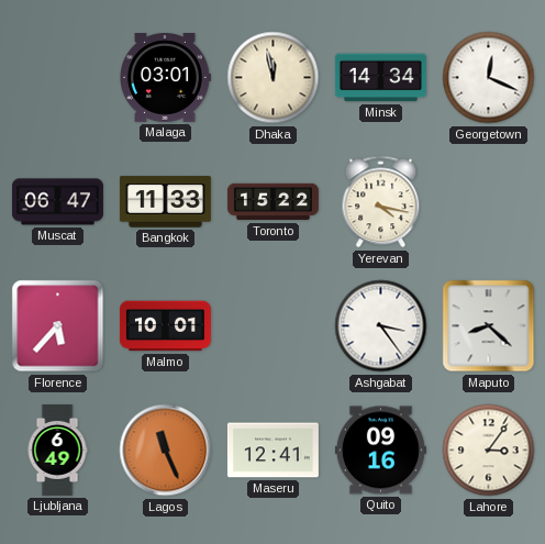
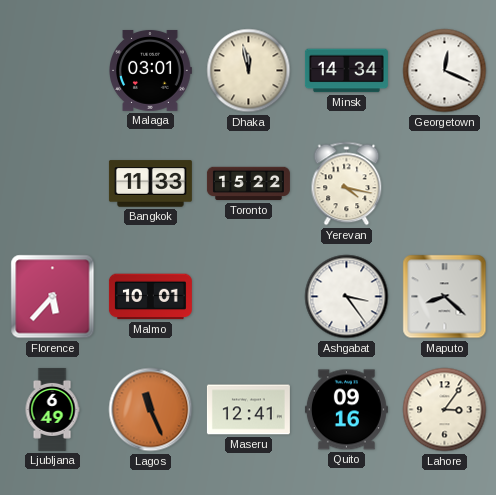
Muscat: 06:47 -> none (57, 202)
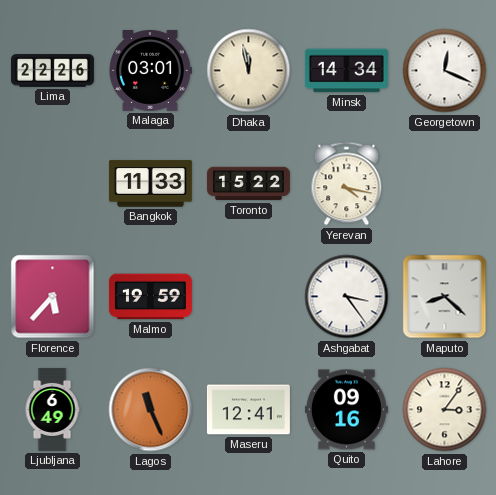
Lima: none -> 22:26 (52, 71)
Malmo: 10:01 -> 19:59 (150, 297)
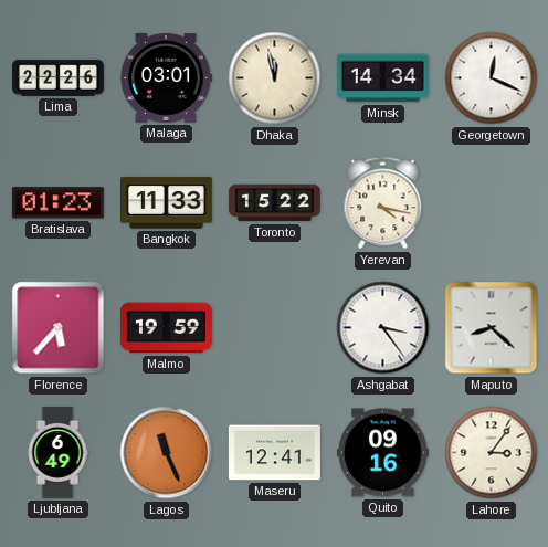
Bratislava: none -> 01:23 (57, 203)
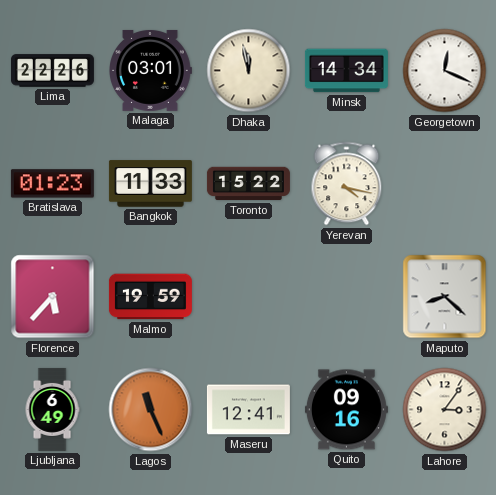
Ashgabat: 3:24 -> none (383, 328)
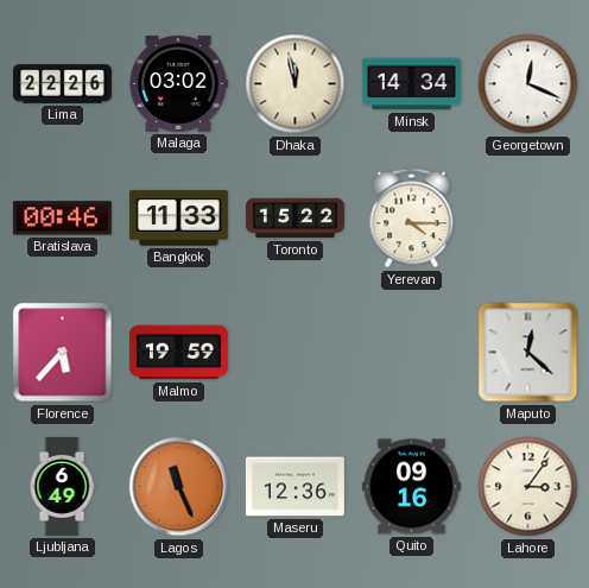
Malaga: 03:01 -> 03:02 (179, 83)
Bratislava: 01:23 -> 00:46 (62, 219)
Yerevan: 4:17 -> 4:15 (412, 219)
Maputo: 8:22 -> 12:22 (528, 353)
Maseru: 12:41 -> 12:36 (294, 487)
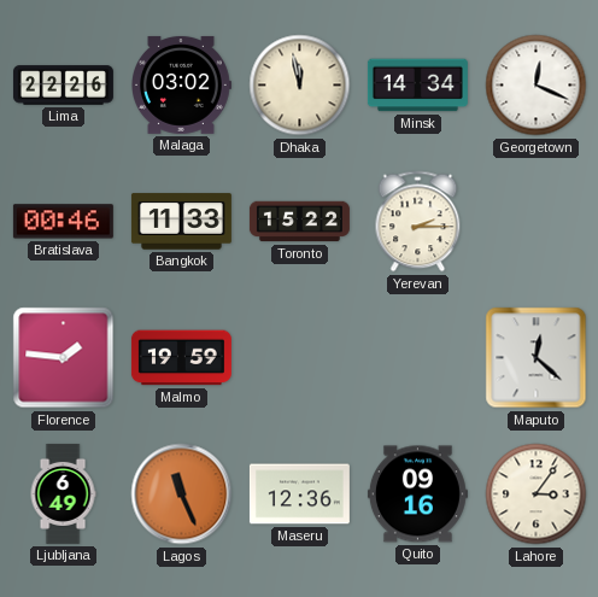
Yerevan: 4:15 -> 2:15 (418, 222)
Florence: 5:37 -> 1:46 (64, 358)
